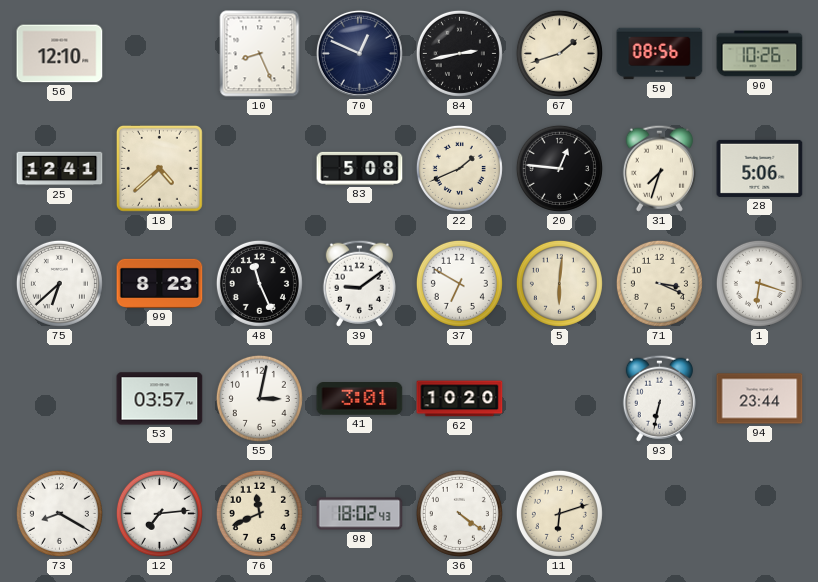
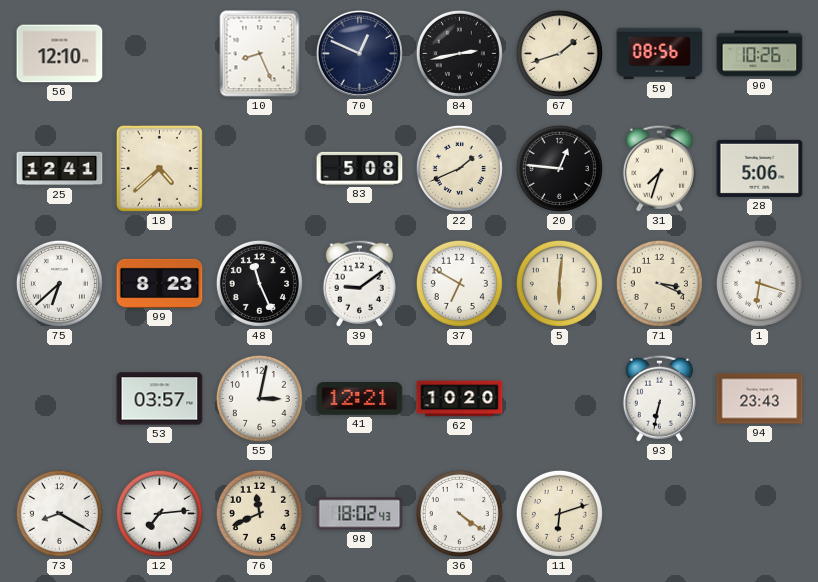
41: 3:01 -> 12:21 (360, 399)
94: 23:44 -> 23:43 (760, 399)
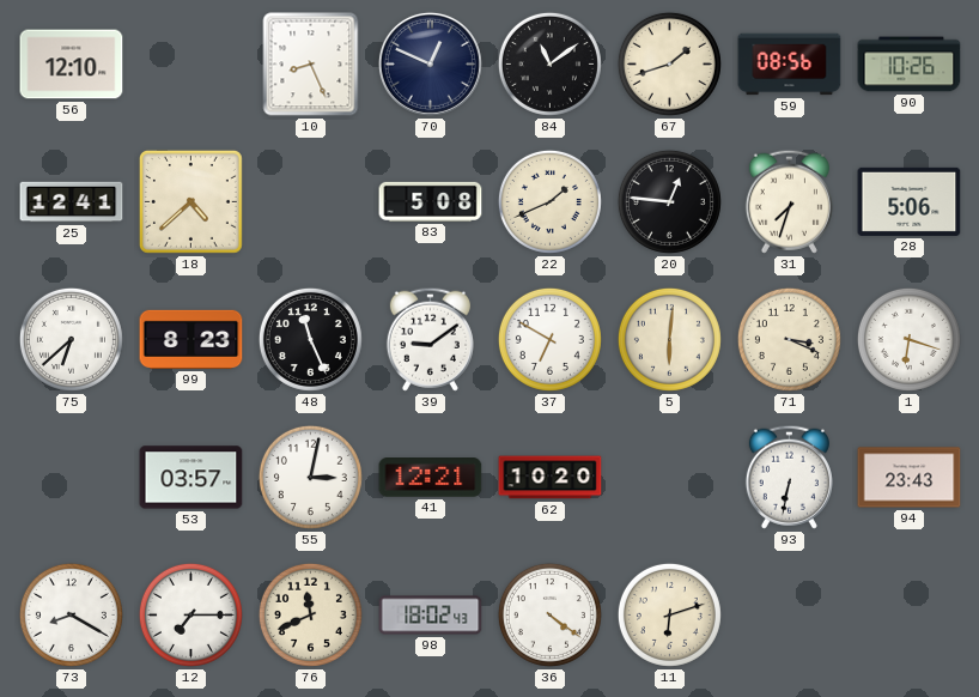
84: 2:43 -> 11:09 (549, 63)
12: 7:14 -> 7:15 (190, 614)
